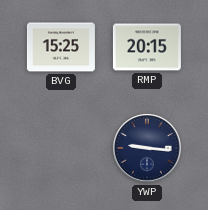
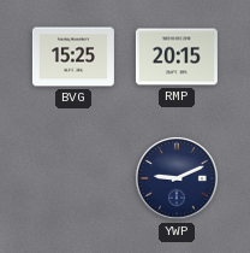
YWP: 9:16 -> 9:11 (177, 178)
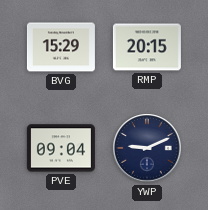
BVG: 15:25 -> 15:29 (61, 47)
PVE: none -> 09:04 (61, 148)
